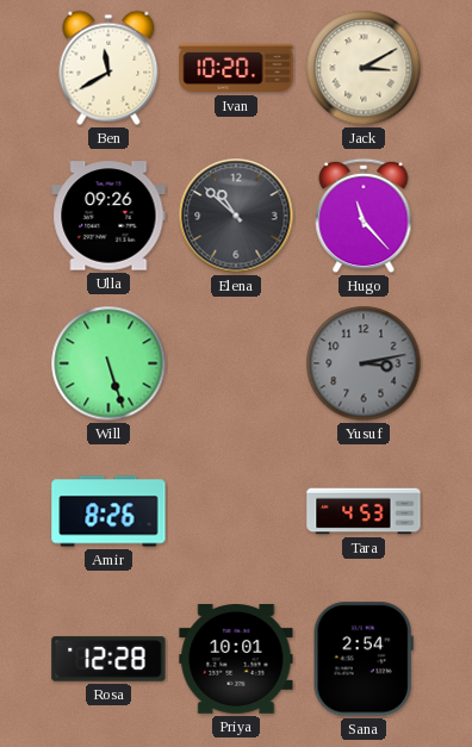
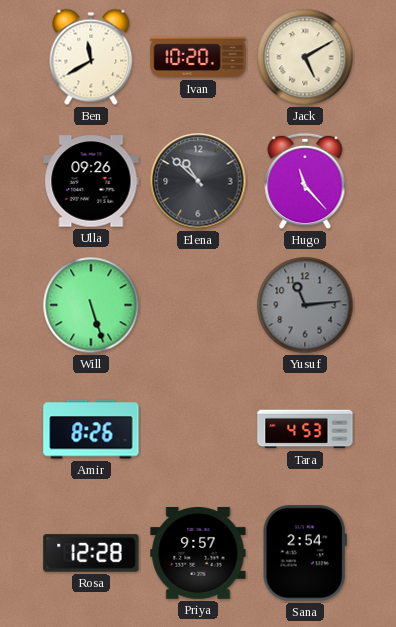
Jack: 3:10 -> 5:10 (305, 57)
Yusuf: 3:13 -> 11:14 (305, 305)
Priya: 10:01 -> 9:57 (198, 554)
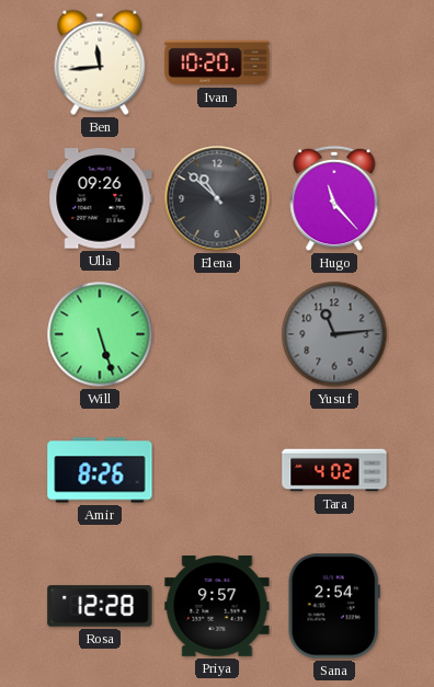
Ben: 11:40 -> 11:44 (100, 62)
Jack: 5:10 -> none (305, 57)
Tara: 4:53 -> 4:02 (334, 470)
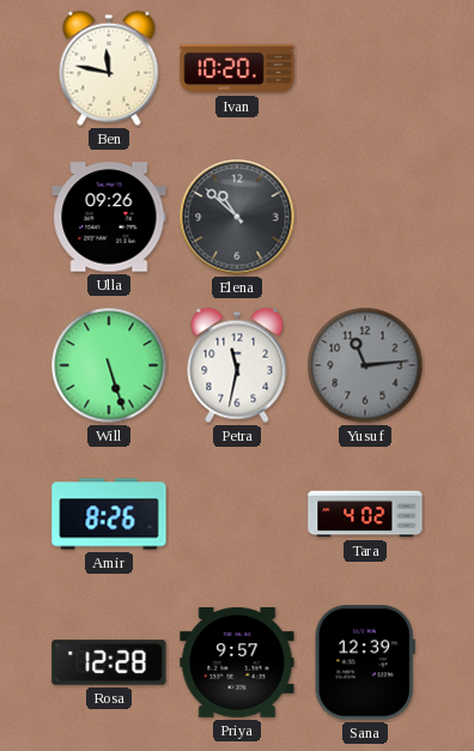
Ben: 11:44 -> 11:47 (109, 68)
Hugo: 11:23 -> none (334, 198)
Petra: none -> 11:32 (237, 365)
Sana: 2:54 -> 12:39 (365, 662)
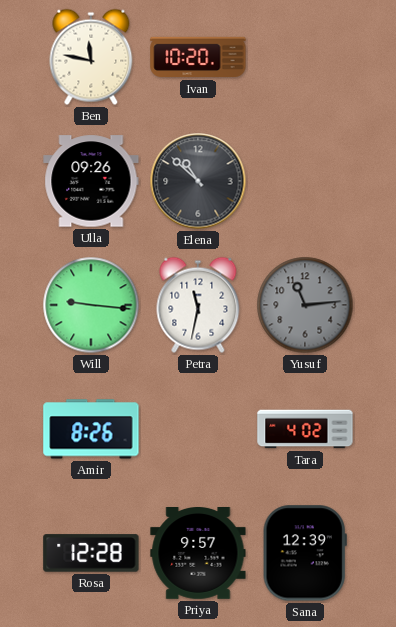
Will: 5:27 -> 9:16 (91, 305)
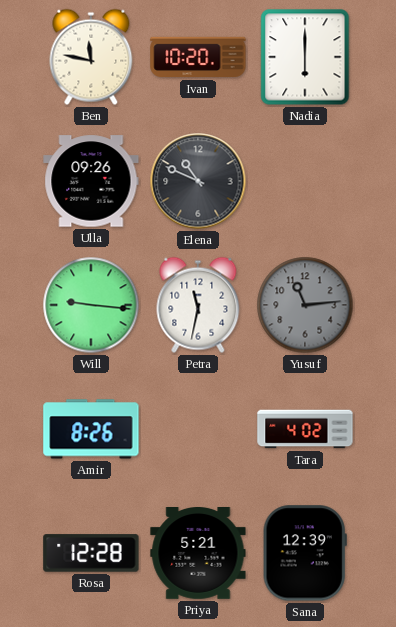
Nadia: none -> 6:00 (305, 57)
Elena: 10:52 -> 10:49 (198, 181)
Priya: 9:57 -> 5:21 (198, 554)
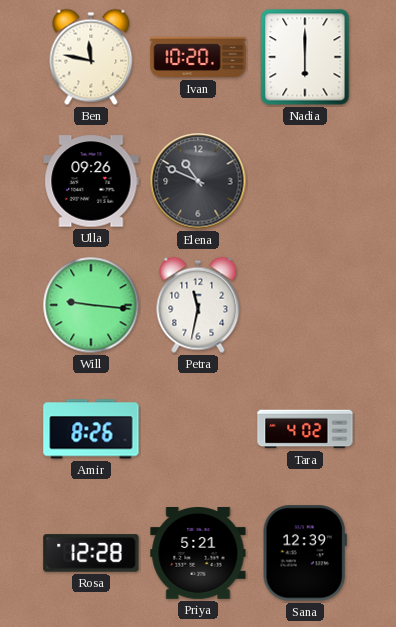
Yusuf: 11:14 -> none (305, 305)
